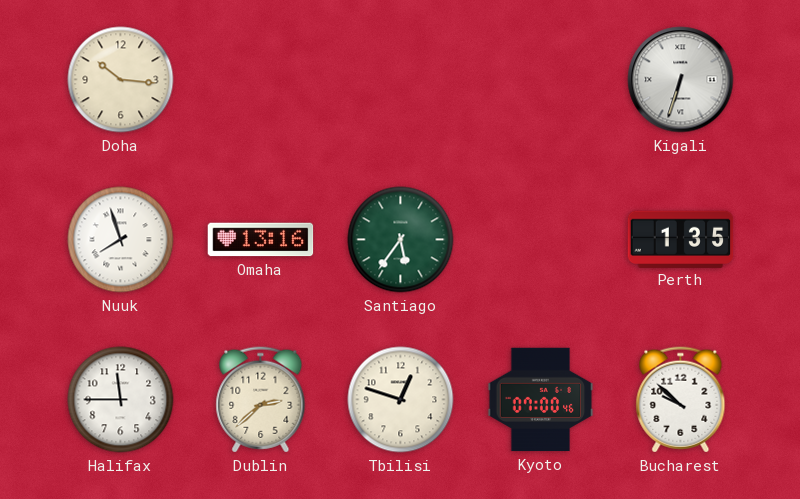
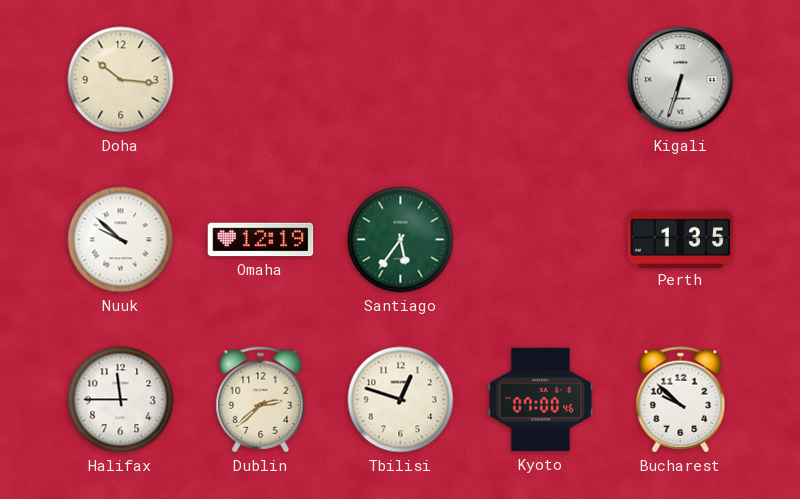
Nuuk: 7:57 -> 9:52 (121, 240)
Omaha: 13:16 -> 12:19 (261, 240)
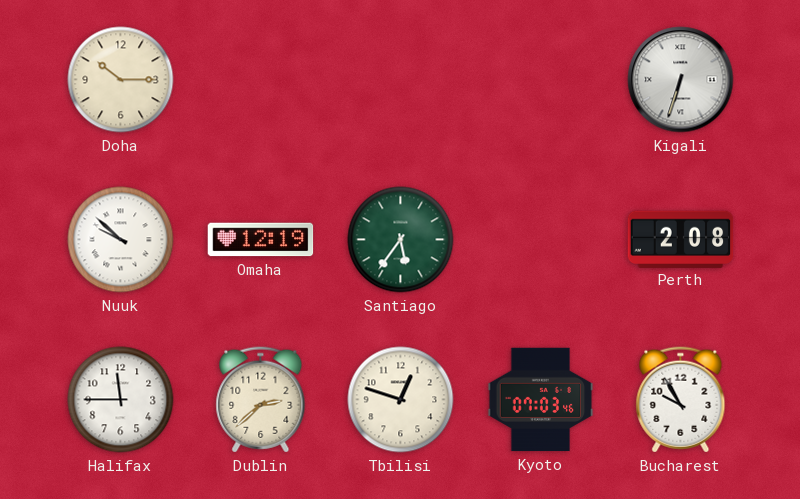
Doha: 10:16 -> 10:15 (121, 80)
Perth: 1:35 -> 2:08 (681, 239)
Kyoto: 07:00 -> 07:03 (541, 400)
Bucharest: 9:52 -> 9:55 (681, 400)
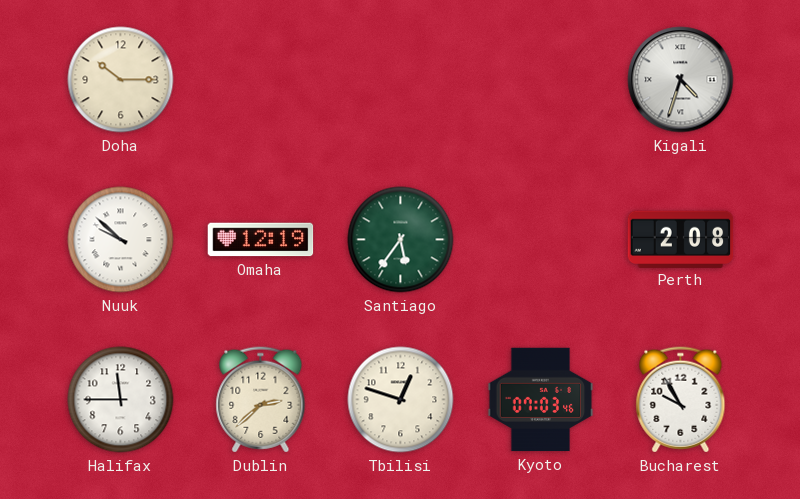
Kigali: 6:33 -> 4:33 (681, 80)
